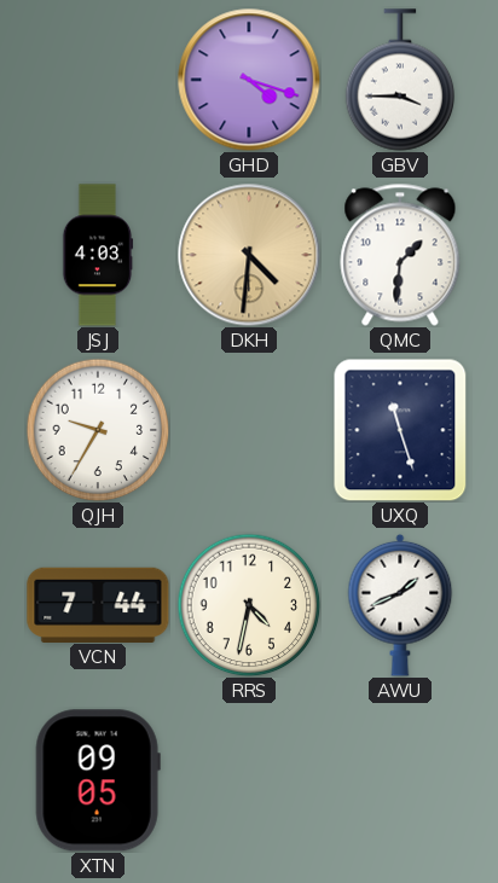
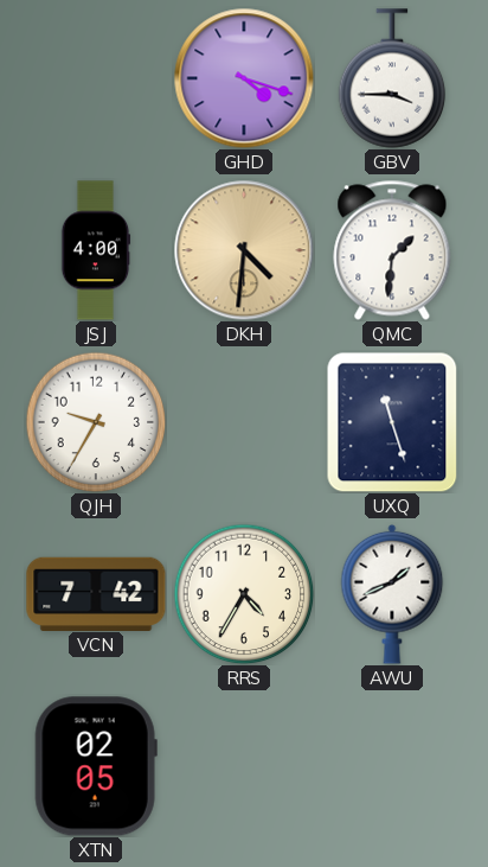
JSJ: 4:03 -> 4:00 (96, 250)
VCN: 7:44 -> 7:42 (96, 593)
RRS: 4:32 -> 4:35 (244, 594)
XTN: 09:05 -> 02:05 (96, 766)
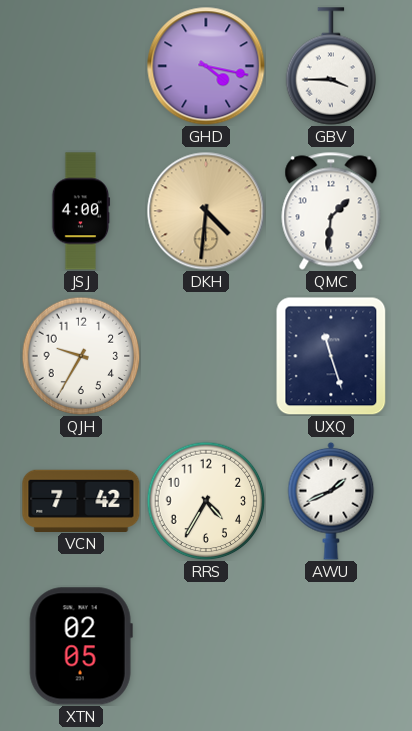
GHD: 4:18 -> 4:17 (206, 66)
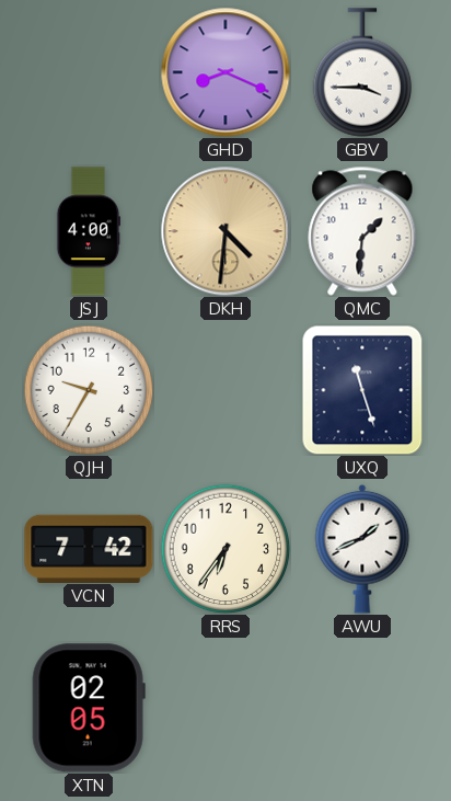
GHD: 4:17 -> 8:19 (225, 72)
RRS: 4:35 -> 6:36 (225, 549)
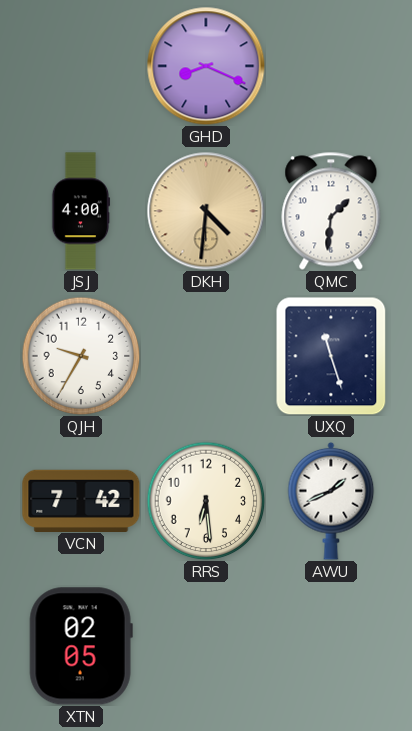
GBV: 3:45 -> none (362, 72)
RRS: 6:36 -> 6:29 (206, 501)
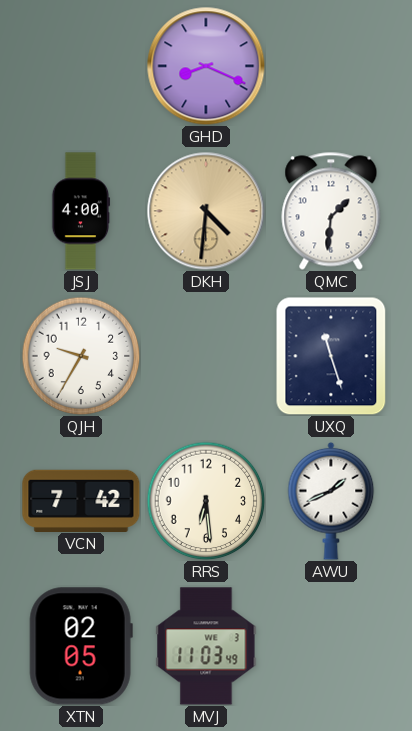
MVJ: none -> 11:03 (206, 646)
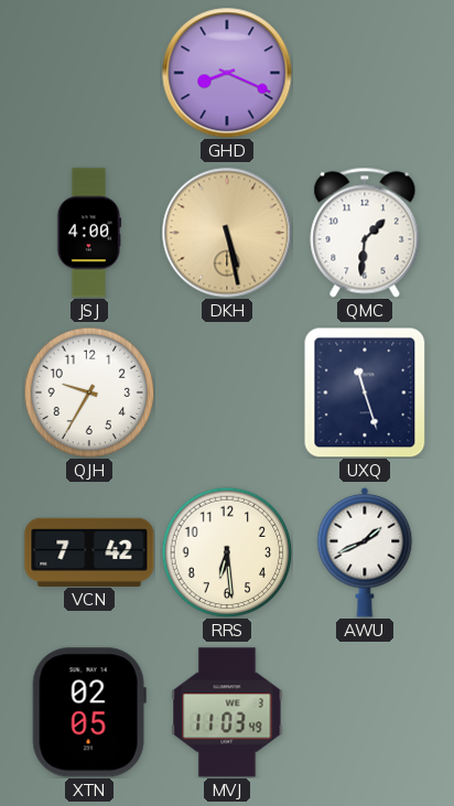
DKH: 4:31 -> 5:28 (227, 233)
